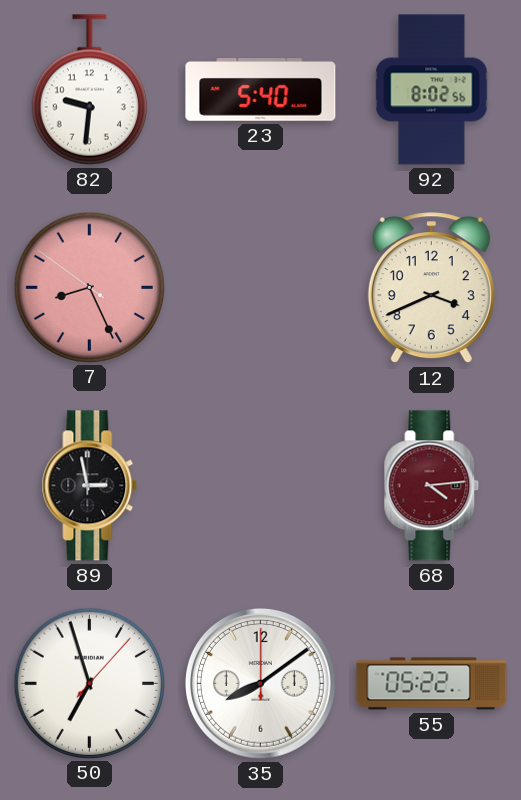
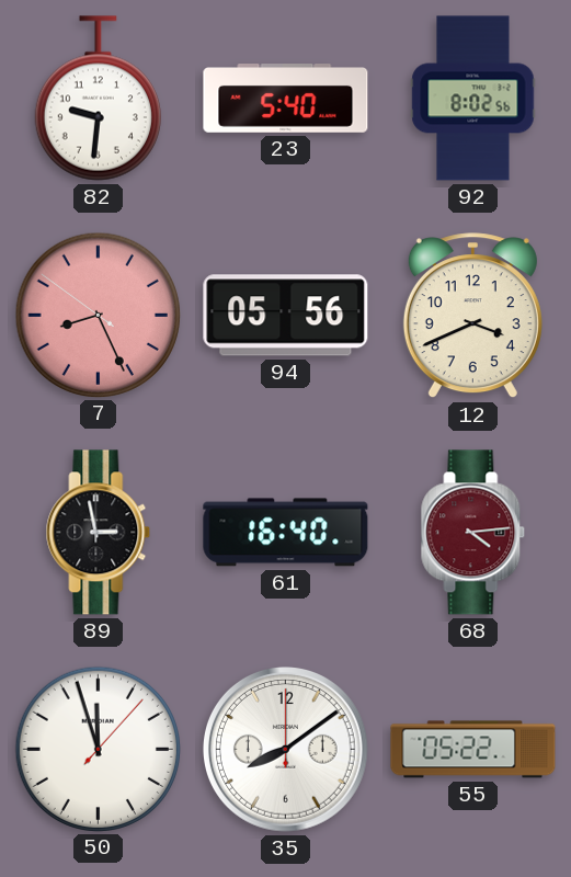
94: none -> 05:56 (286, 316)
61: none -> 16:40 (286, 533)
50: 6:57 -> 11:57 (98, 749)
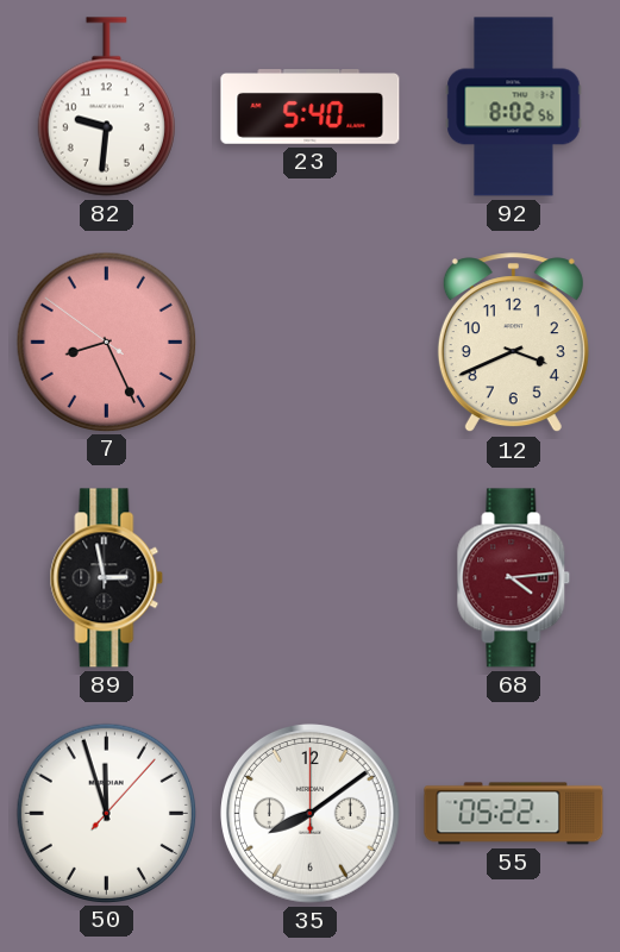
94: 05:56 -> none (286, 316)
61: 16:40 -> none (286, 533)
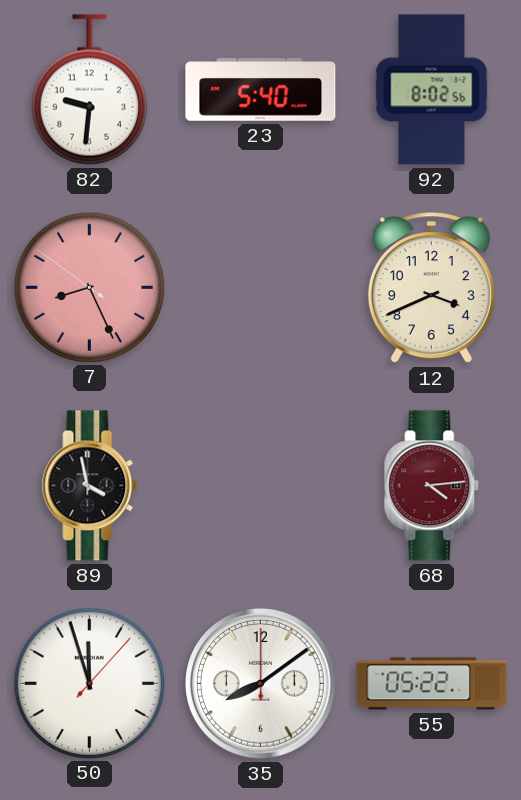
89: 2:58 -> 3:58 (90, 486)
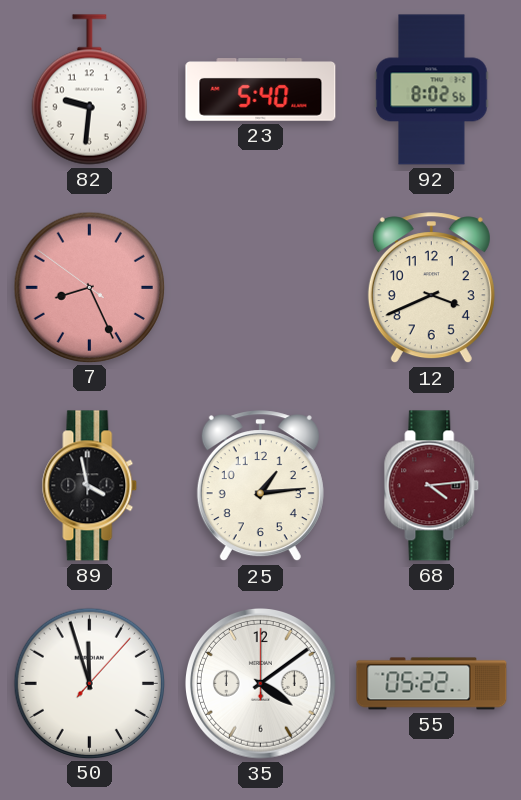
25: none -> 1:14 (260, 486)
35: 8:09 -> 4:09 (261, 684)
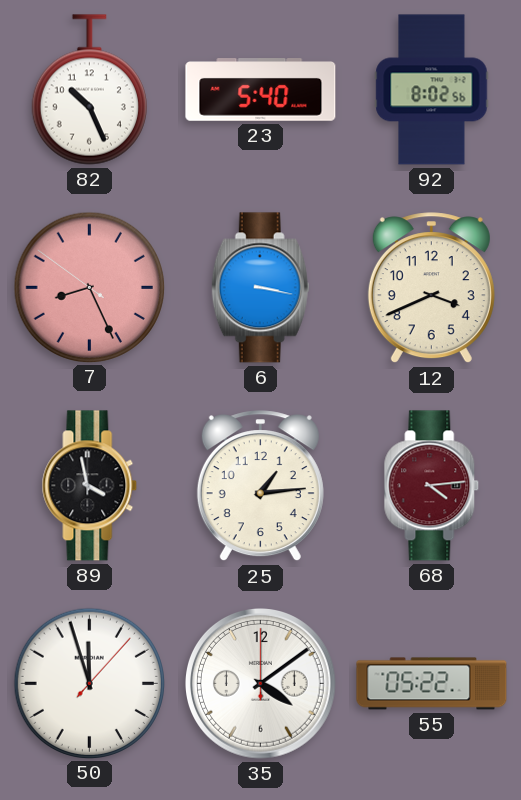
82: 9:31 -> 10:26 (89, 90)
6: none -> 3:17 (260, 288)
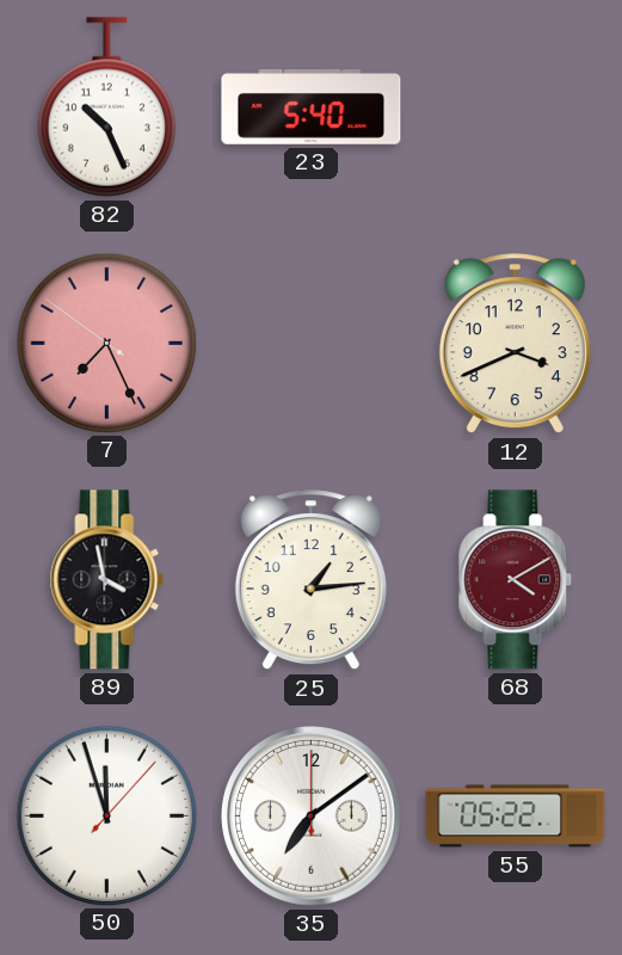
92: 8:02 -> none (432, 90)
7: 8:25 -> 7:25 (106, 343)
6: 3:17 -> none (260, 288)
68: 4:14 -> 4:10 (516, 580)
35: 4:09 -> 7:09 (312, 817)
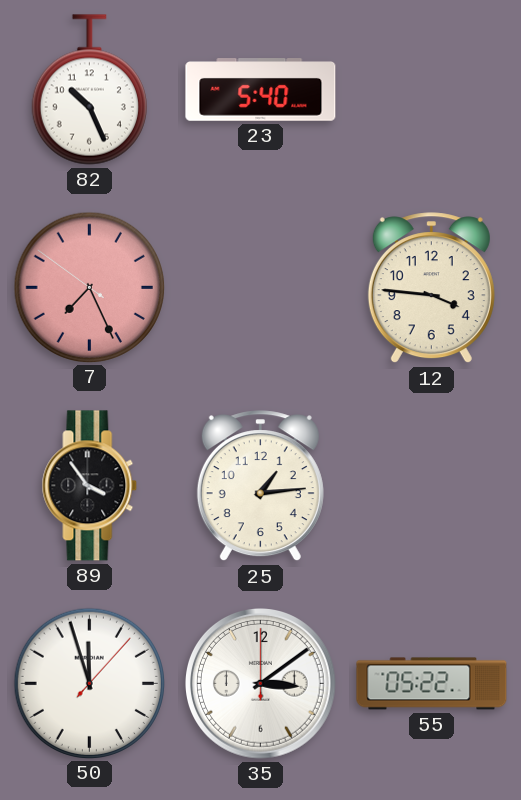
12: 3:41 -> 3:46 (431, 288)
89: 3:58 -> 3:54 (90, 486)
68: 4:10 -> none (516, 580)
35: 7:09 -> 3:09 (261, 684)
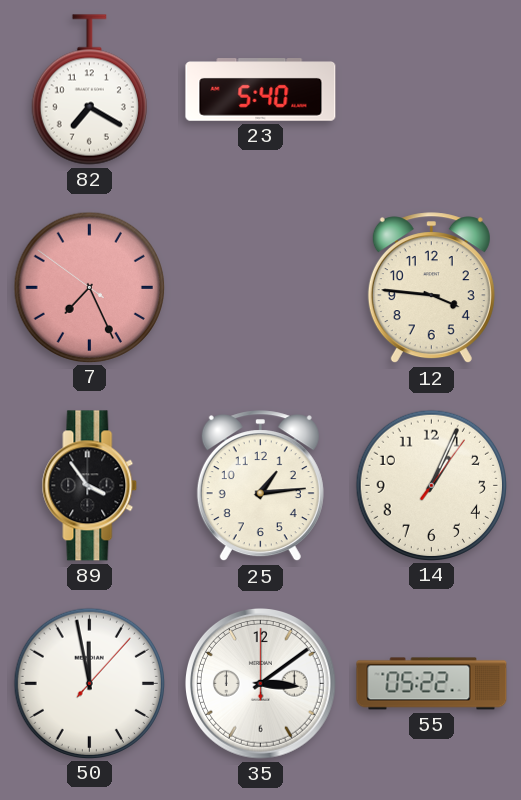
82: 10:26 -> 7:20 (89, 90)
14: none -> 1:04 (431, 485)
50: 11:57 -> 11:58 (89, 683)
